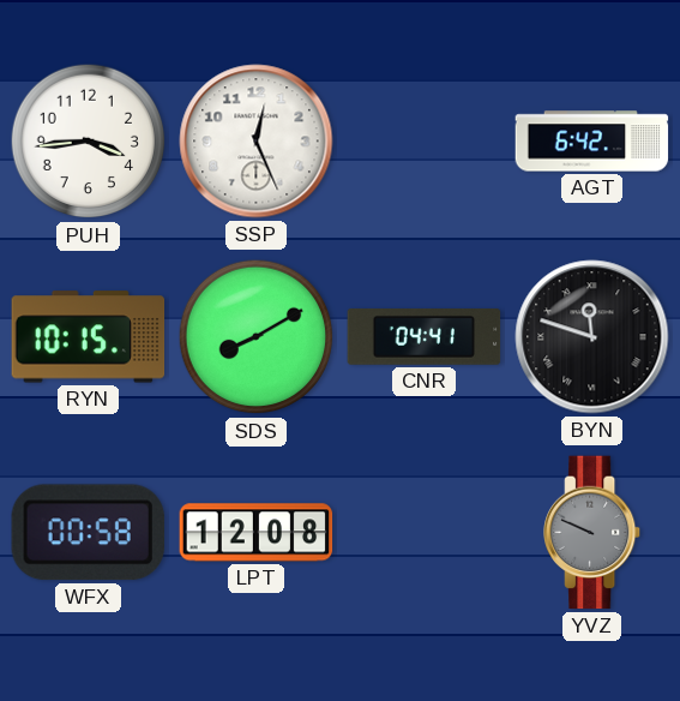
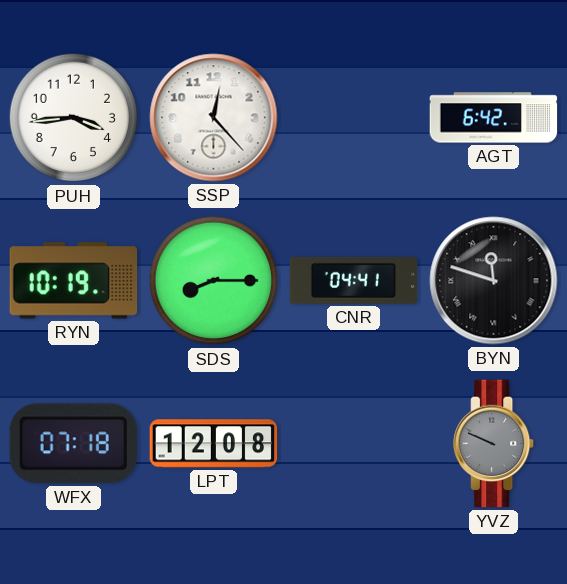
SSP: 12:26 -> 12:23 (214, 118)
RYN: 10:15 -> 10:19 (74, 281)
SDS: 8:10 -> 8:15 (214, 281)
WFX: 00:58 -> 07:18 (73, 444)
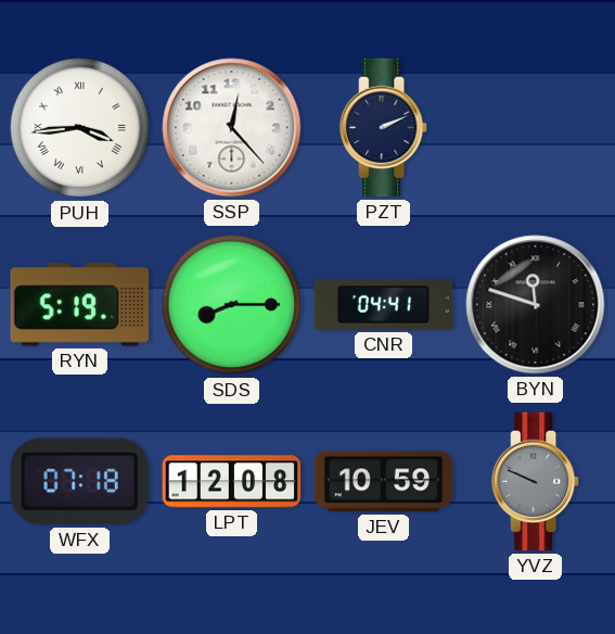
PUH numerals: Arabic -> Roman (80, 128)
PZT: none -> 2:11 (385, 128)
AGT: 6:42 -> none (494, 118)
RYN: 10:19 -> 5:19 (80, 305)
JEV: none -> 10:59 (384, 482)
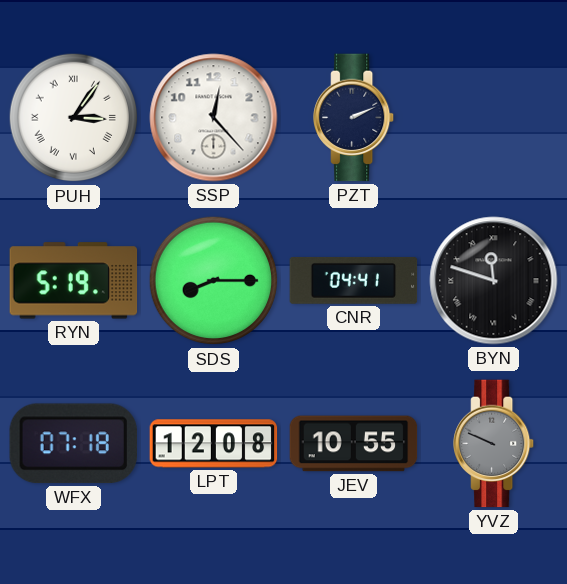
PUH: 3:44 -> 3:06 (74, 118)
JEV: 10:59 -> 10:55 (354, 444)
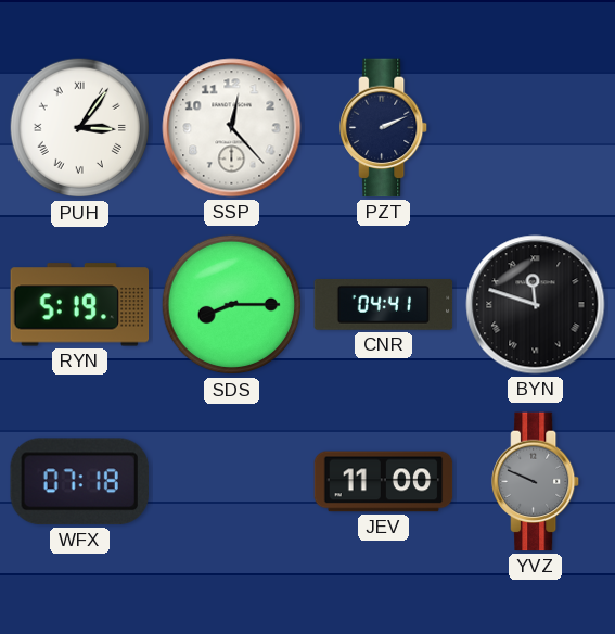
LPT: 12:08 -> none (214, 444)
JEV: 10:55 -> 11:00 (384, 482)
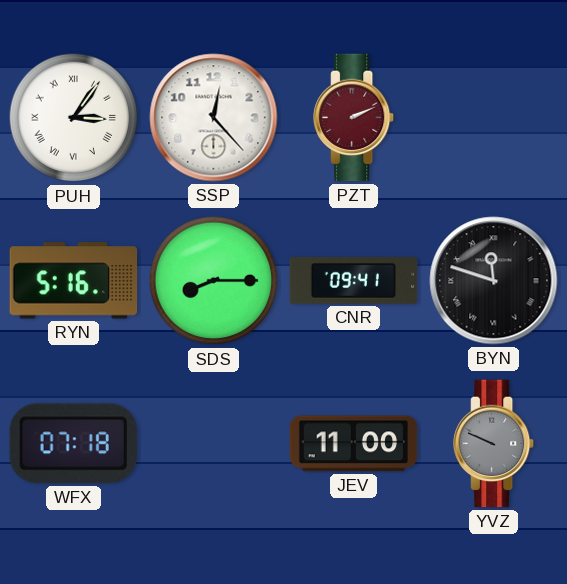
PZT dial: navy -> burgundy (355, 118)
RYN: 5:19 -> 5:16 (74, 281)
CNR: 04:41 -> 09:41 (354, 280)
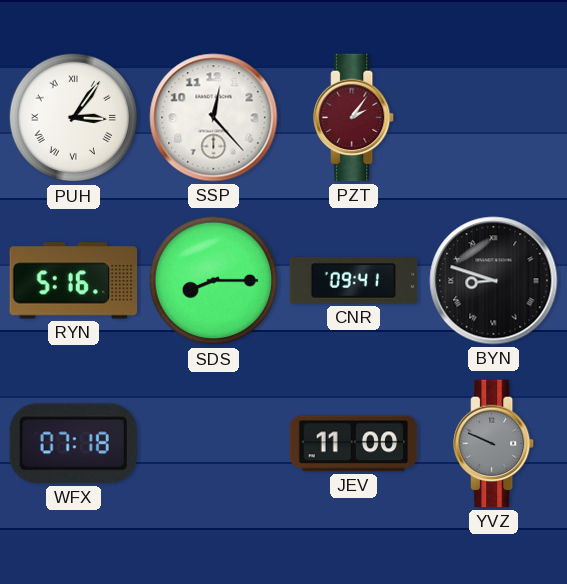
PZT: 2:11 -> 2:06 (355, 118)
BYN: 11:48 -> 8:48 (494, 281)
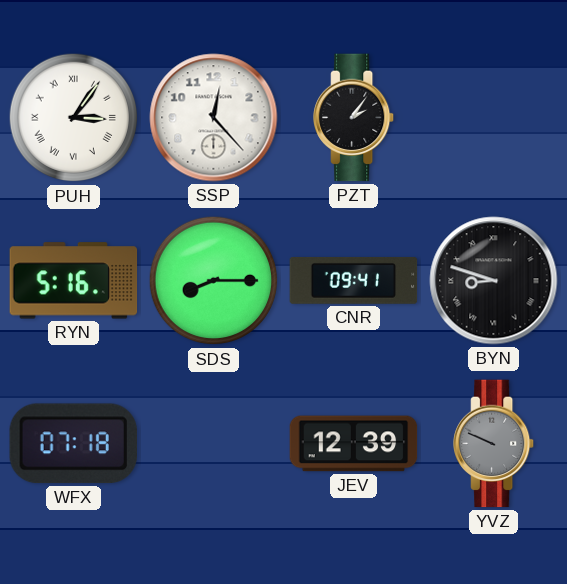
PZT dial: burgundy -> black (355, 118)
JEV: 11:00 -> 12:39 (354, 444)
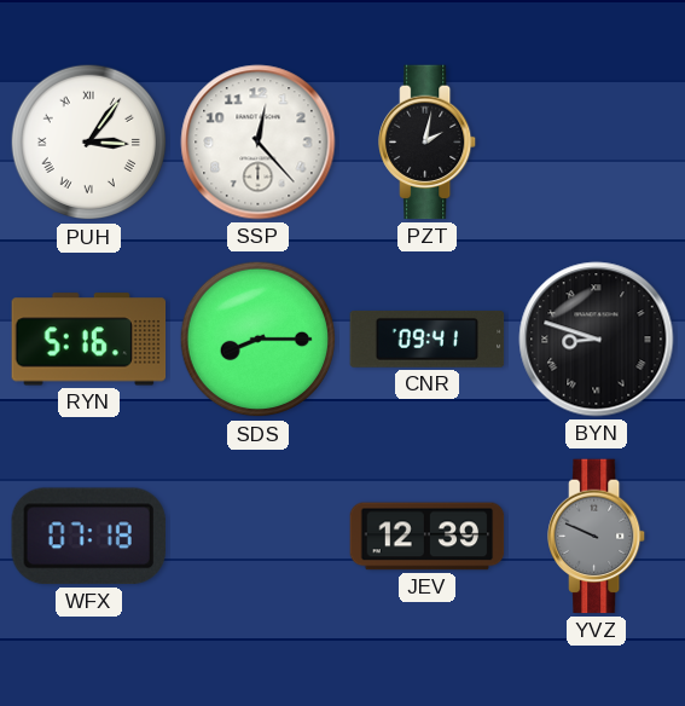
PZT: 2:06 -> 2:02 (429, 143)
